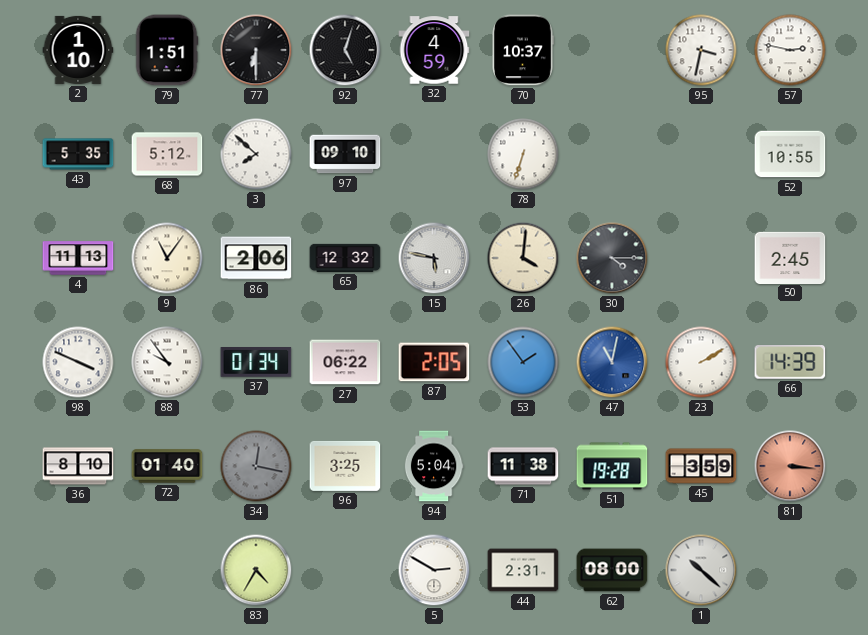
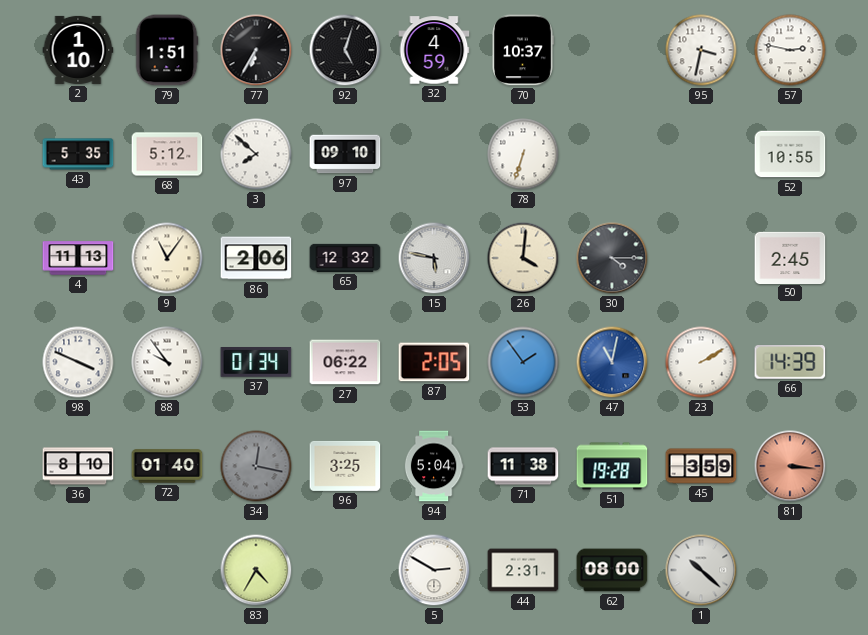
77: 6:30 -> 6:35 (256, 50)
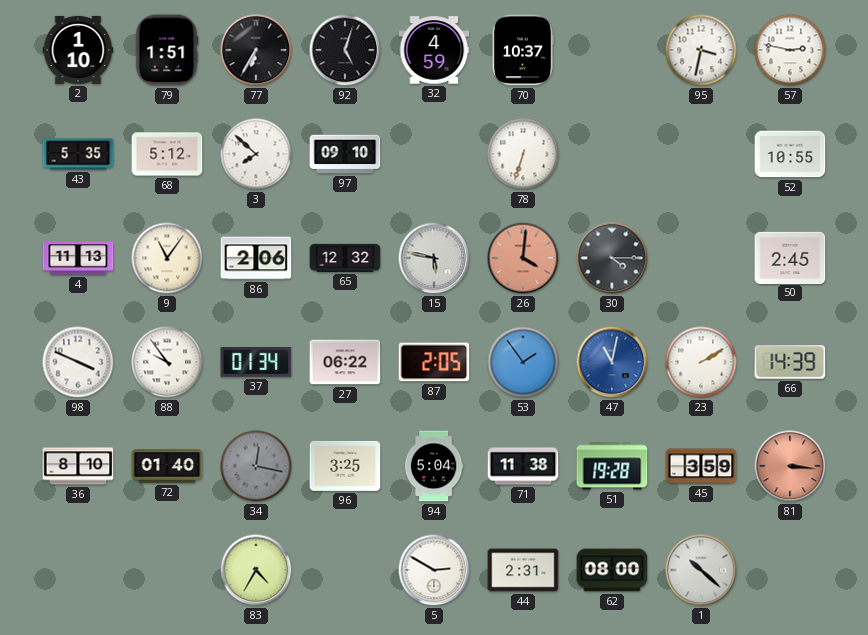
26 dial: cream -> salmon (523, 258)
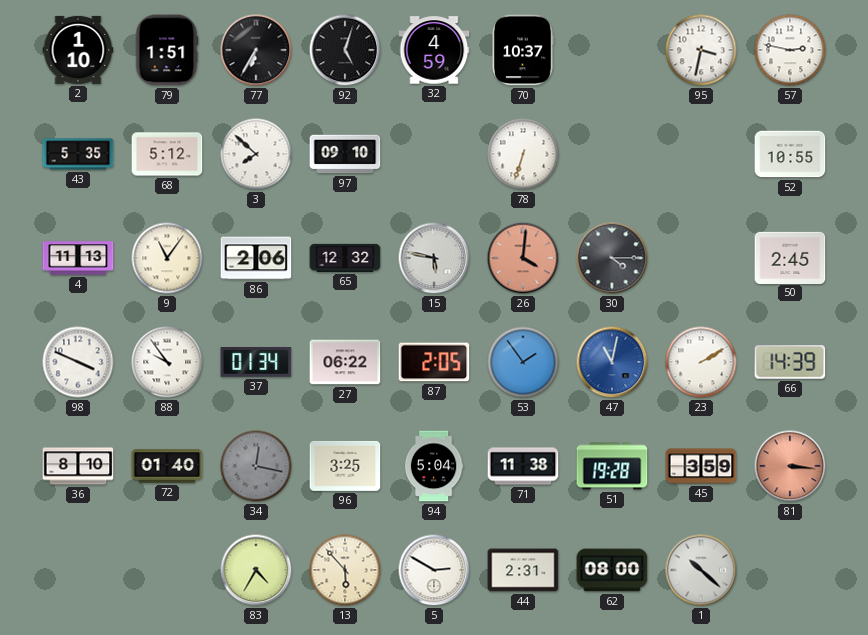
13: none -> 5:53 (345, 570)
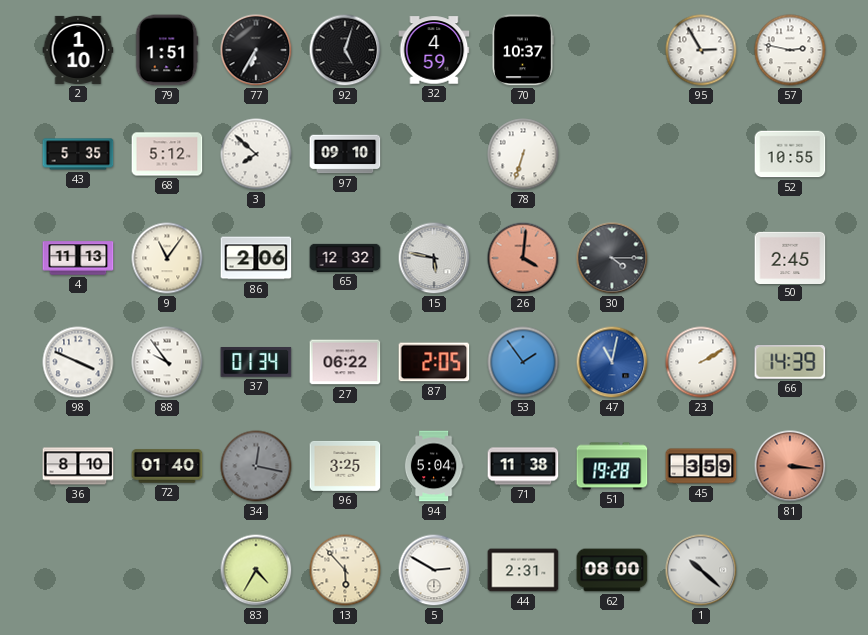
95: 3:32 -> 2:55 (701, 50)
